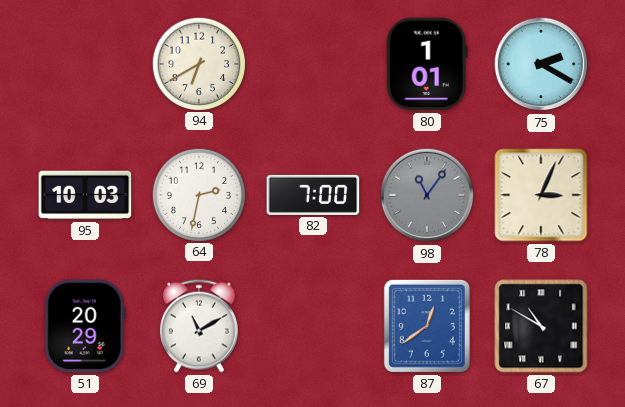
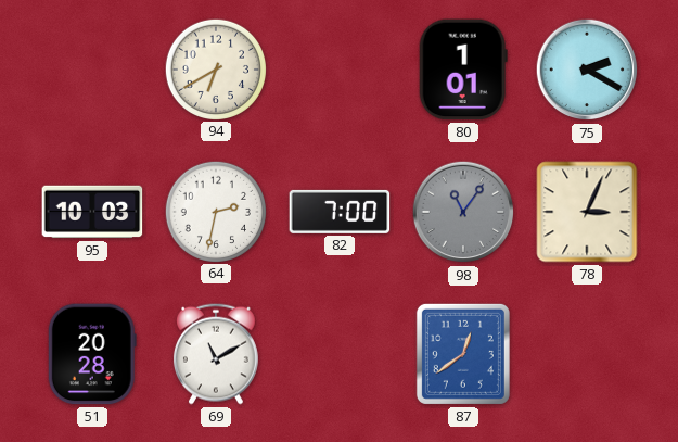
51: 20:29 -> 20:28 (92, 354)
67: 10:50 -> none (541, 326)
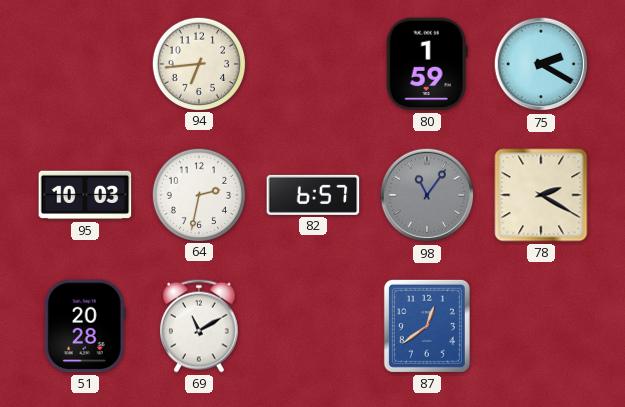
94: 6:40 -> 6:44 (198, 63)
80: 1:01 -> 1:59 (427, 64)
82: 7:00 -> 6:57 (313, 195)
78: 3:04 -> 2:20 (541, 195)
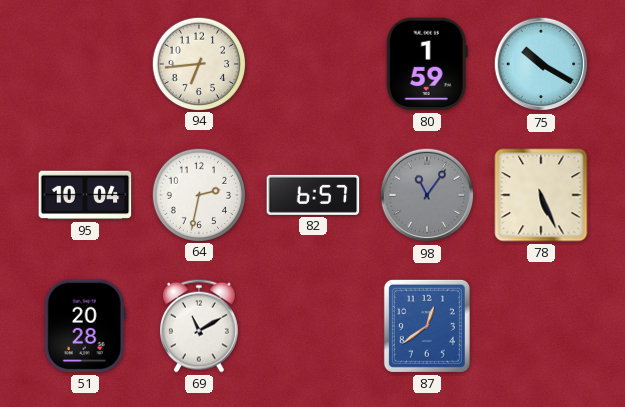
75: 2:20 -> 10:20 (541, 64)
95: 10:03 -> 10:04 (85, 195)
78: 2:20 -> 5:26 (541, 195)
